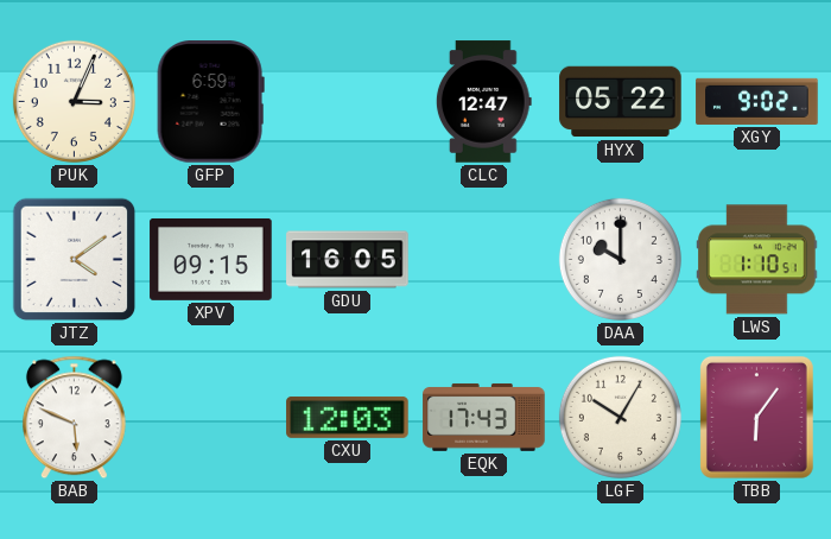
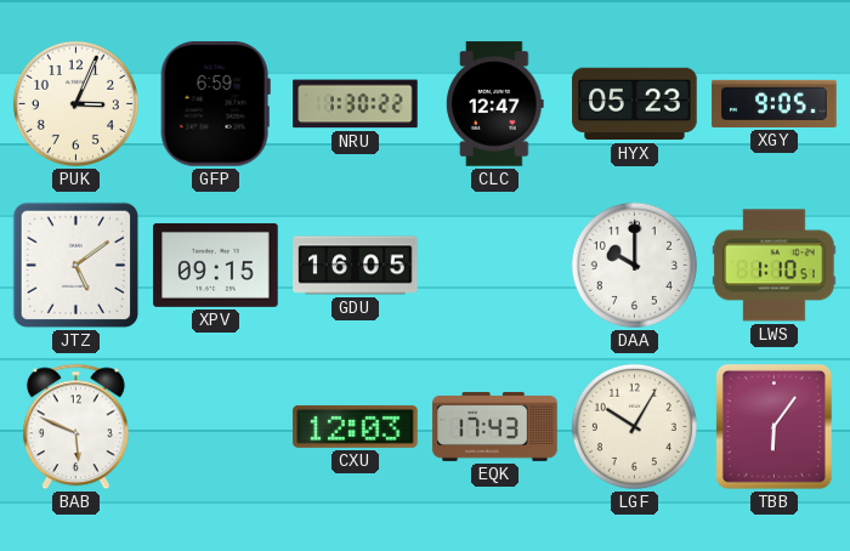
NRU: none -> 1:30 (356, 104)
HYX: 05:22 -> 05:23 (635, 104)
XGY: 9:02 -> 9:05 (775, 103)
JTZ: 4:09 -> 5:09 (76, 266)
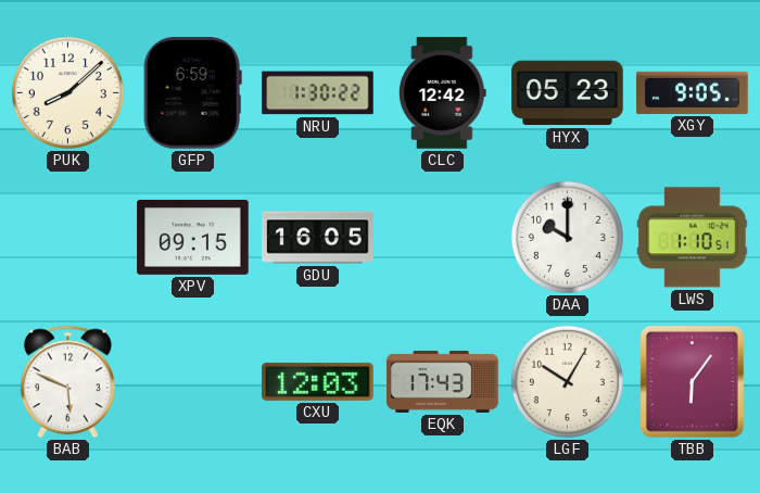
PUK: 3:04 -> 8:08 (67, 92)
CLC: 12:47 -> 12:42 (442, 93)
JTZ: 5:09 -> none (76, 266)
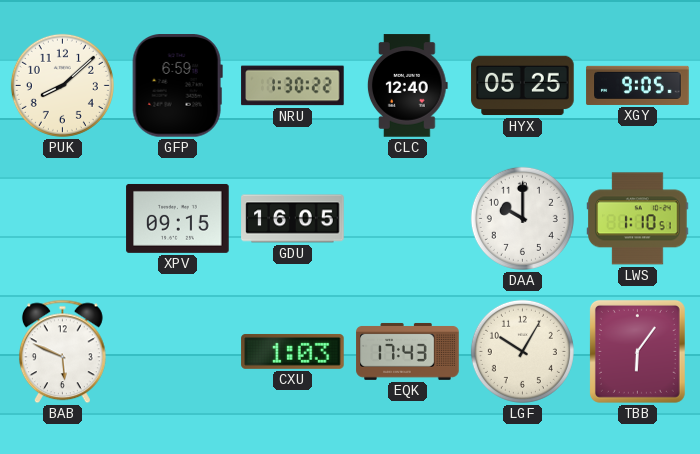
CLC: 12:42 -> 12:40 (407, 86)
HYX: 05:23 -> 05:25 (523, 86)
CXU: 12:03 -> 1:03 (293, 351)
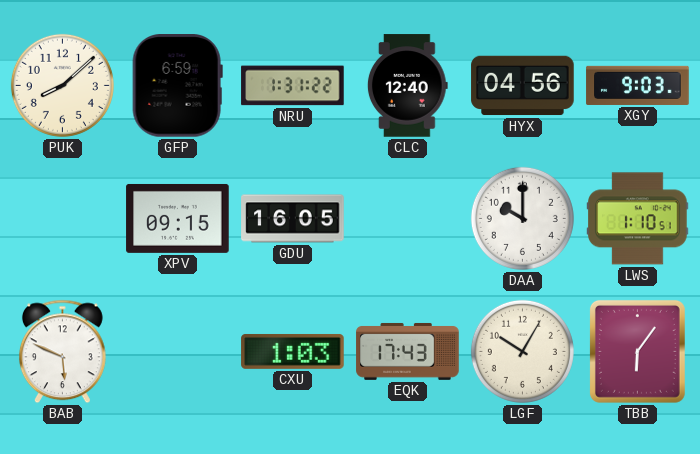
NRU: 1:30 -> 1:31 (293, 86)
HYX: 05:25 -> 04:56 (523, 86)
XGY: 9:05 -> 9:03 (638, 85)
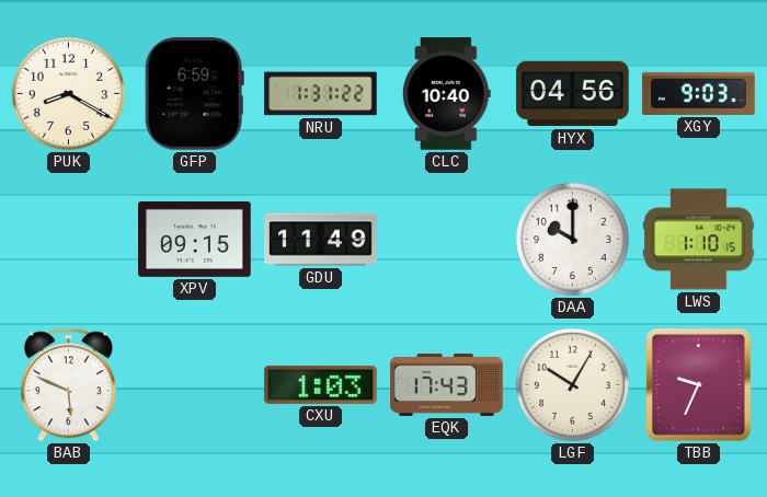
PUK: 8:08 -> 8:20 (68, 93)
CLC: 12:40 -> 10:40 (446, 94)
GDU: 16:05 -> 11:49 (321, 240)
LWS: 1:10:51 -> 1:10:15 (699, 240)
TBB: 6:06 -> 9:34 (698, 384)
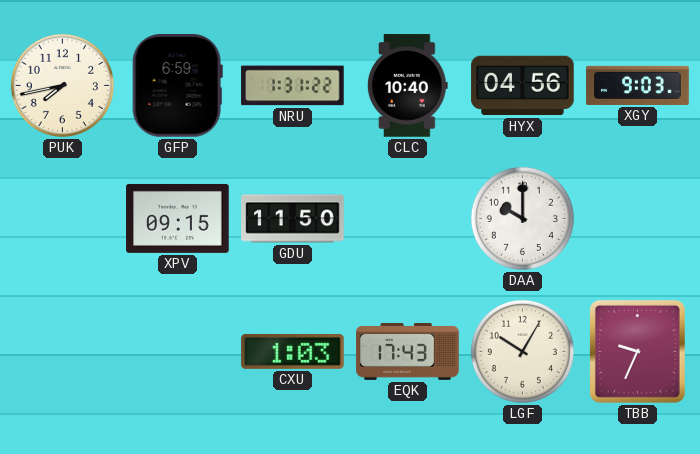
PUK: 8:20 -> 7:43 (62, 85)
GDU: 11:49 -> 11:50 (293, 219)
LWS: 1:10 -> none (699, 240)
BAB: 5:49 -> none (68, 385)
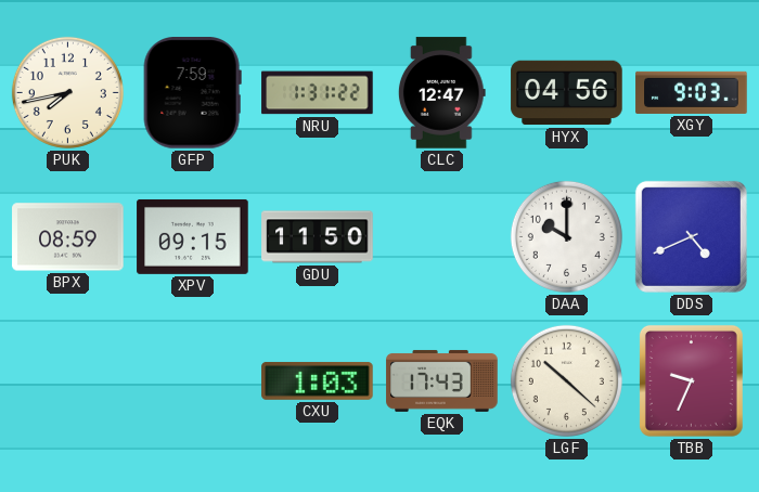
GFP: 6:59 -> 7:59 (192, 93)
CLC: 10:40 -> 12:47 (441, 93)
BPX: none -> 08:59 (68, 237)
DDS: none -> 4:41 (691, 236)
LGF: 10:05 -> 10:22 (566, 380)
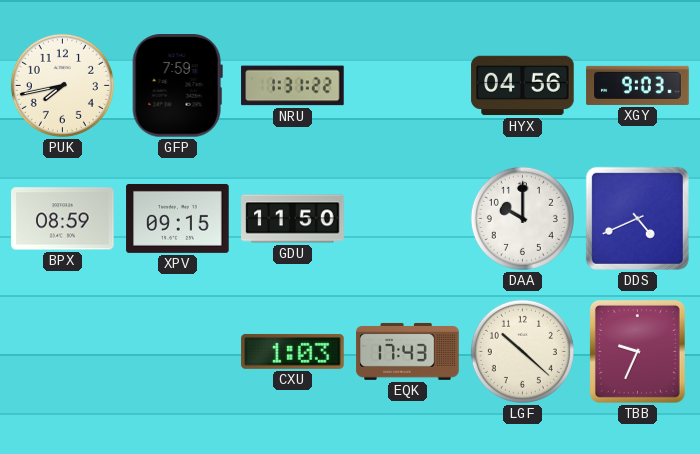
CLC: 12:47 -> none (441, 93)
